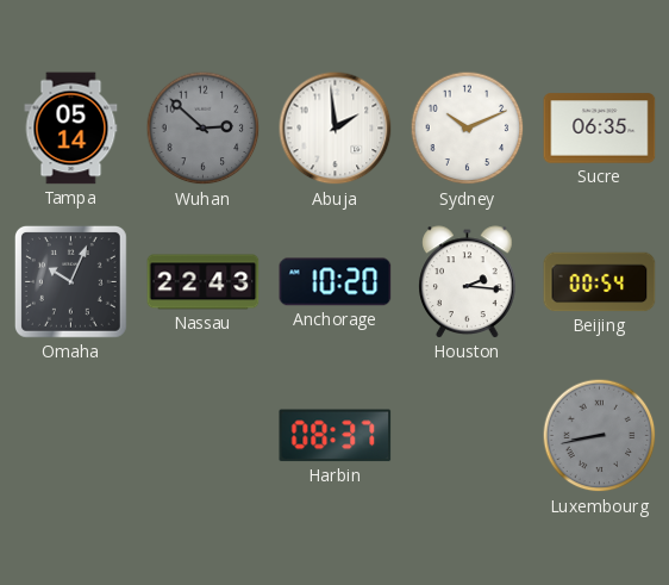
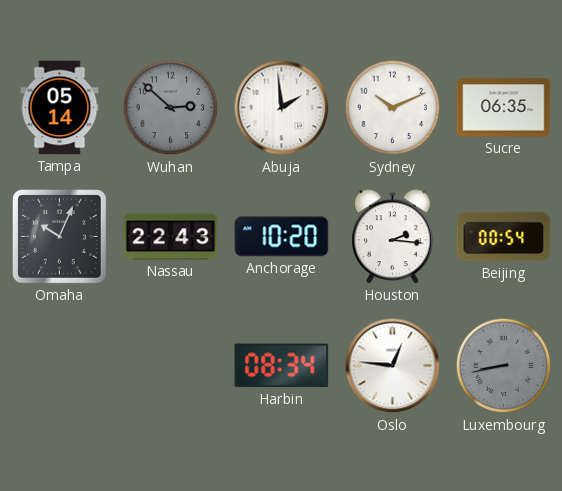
Harbin: 08:37 -> 08:34 (282, 366)
Oslo: none -> 12:46 (393, 366)
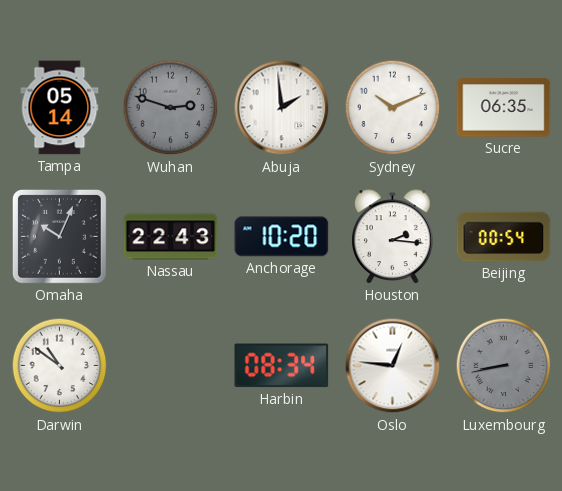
Wuhan: 2:52 -> 2:48 (171, 108)
Darwin: none -> 10:51 (60, 366)
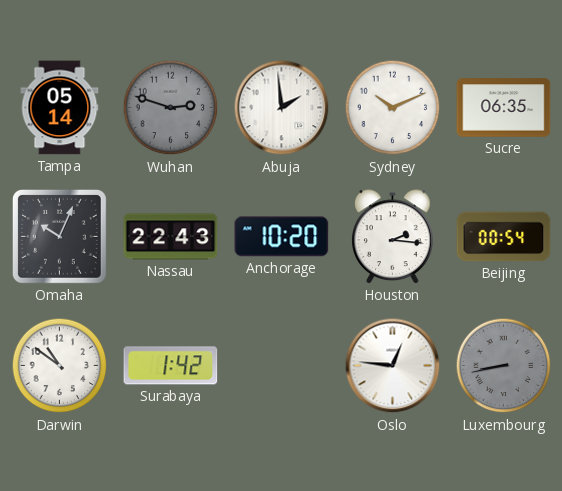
Surabaya: none -> 1:42 (171, 366)
Harbin: 08:34 -> none (282, 366)
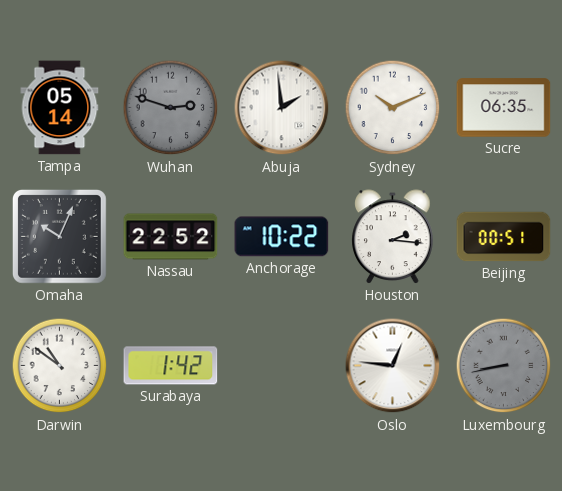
Nassau: 22:43 -> 22:52 (171, 237)
Anchorage: 10:20 -> 10:22 (282, 237)
Beijing: 00:54 -> 00:51 (504, 237)
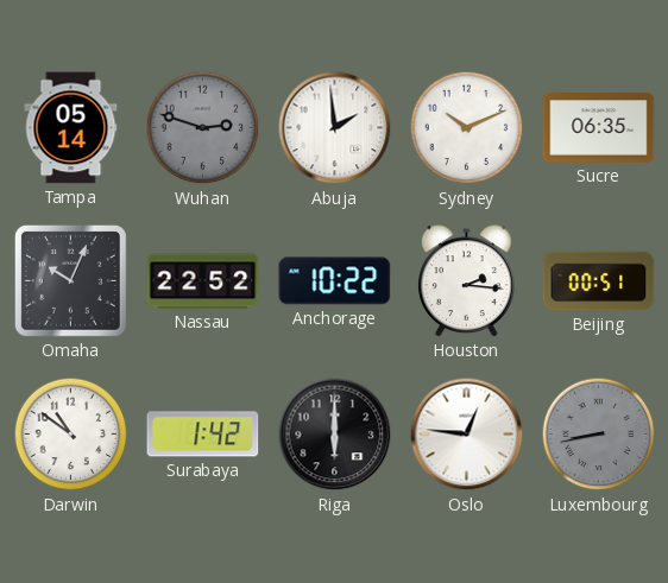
Riga: none -> 6:00 (335, 435)
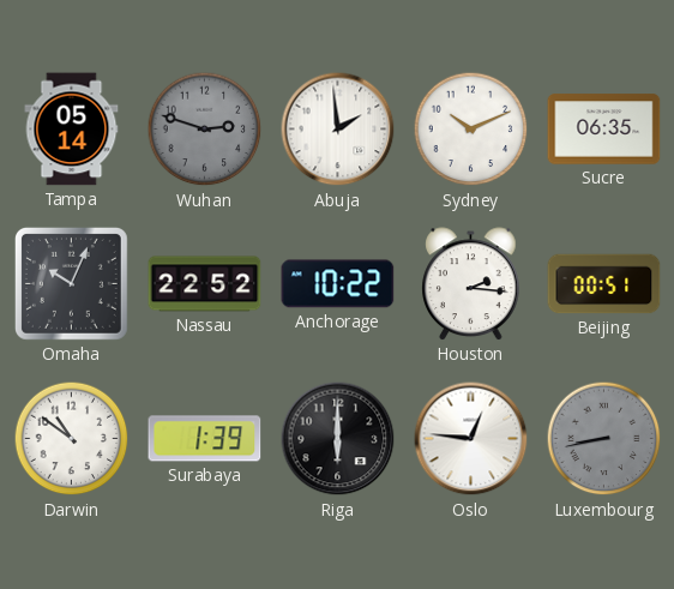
Surabaya: 1:42 -> 1:39 (205, 439)
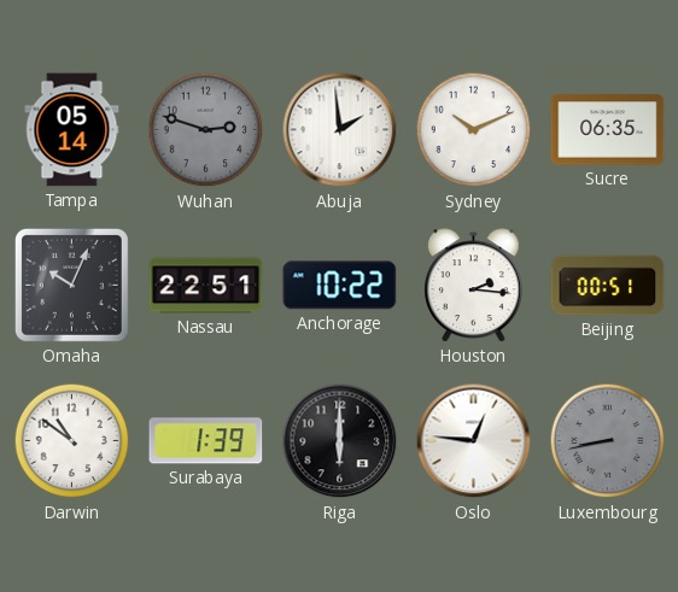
Nassau: 22:52 -> 22:51 (206, 286)
